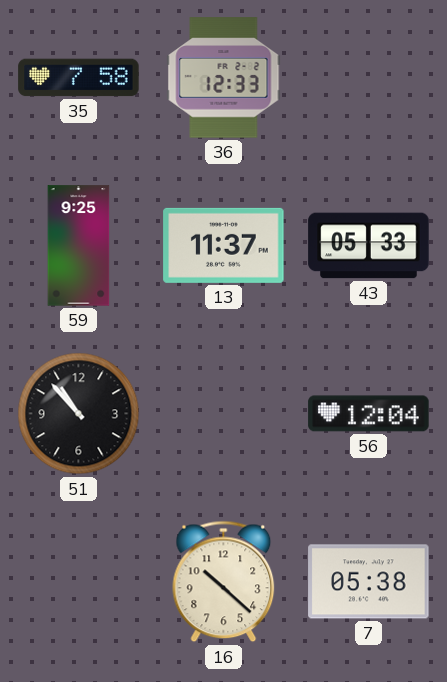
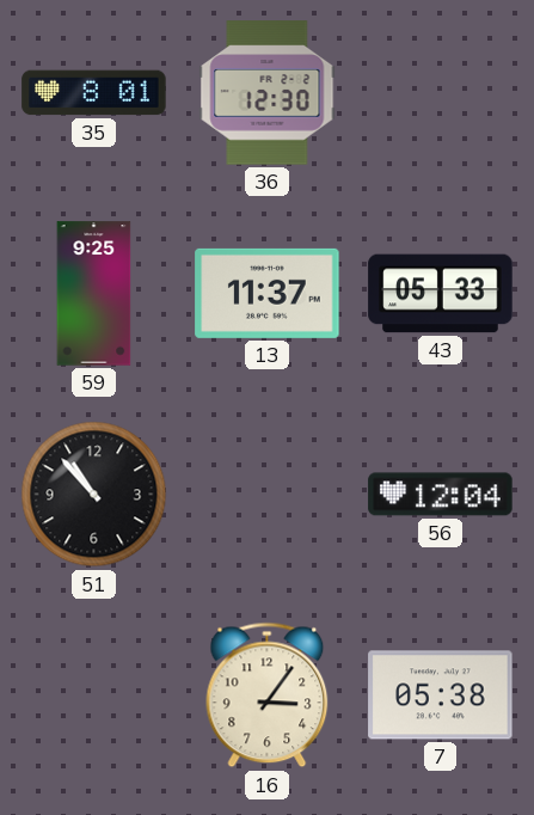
35: 7:58 -> 8:01 (94, 93)
36: 12:33 -> 12:30 (268, 93)
16: 10:22 -> 3:06 (268, 695)
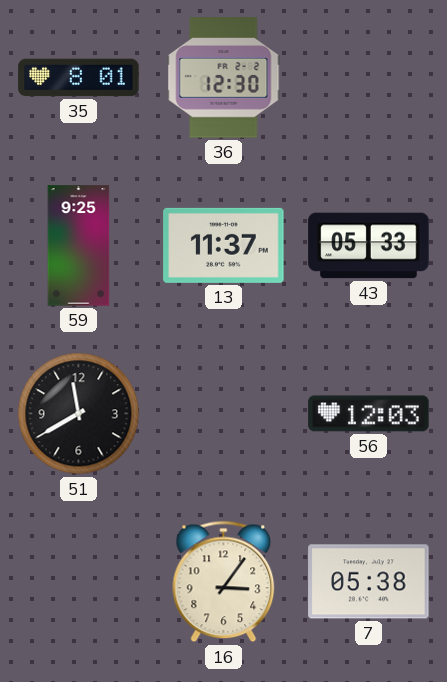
51: 10:53 -> 11:40 (79, 414)
56: 12:04 -> 12:03 (369, 414)
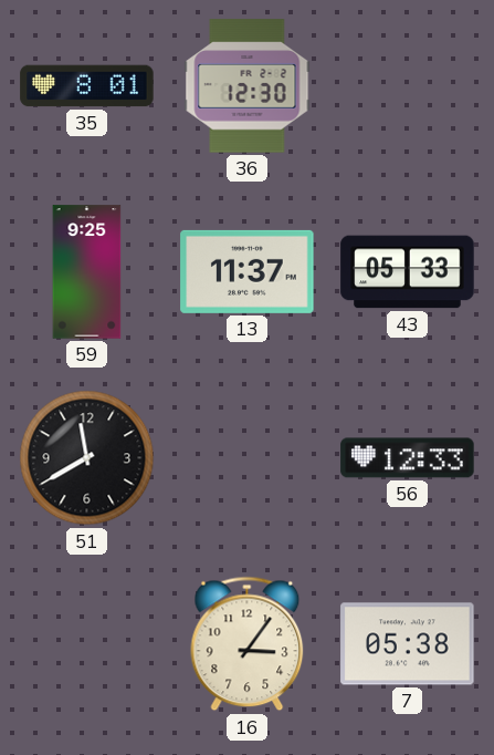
56: 12:03 -> 12:33 (408, 458)
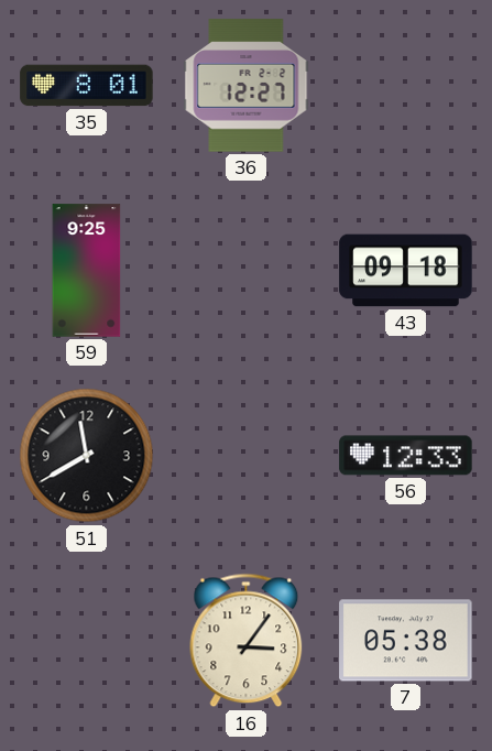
36: 12:30 -> 12:27 (247, 86)
13: 11:37 -> none (248, 271)
43: 05:33 -> 09:18 (406, 271)
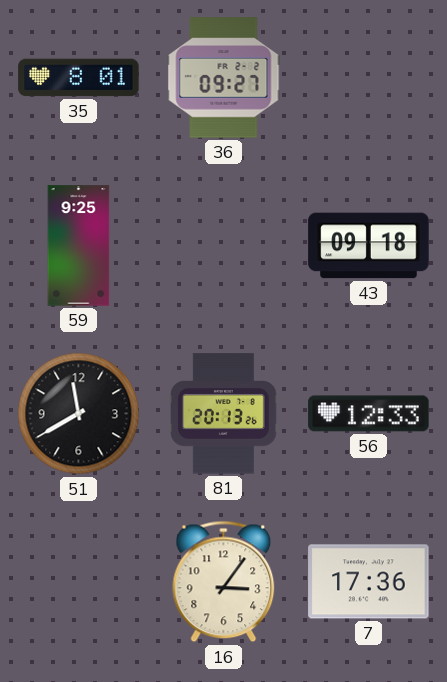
36: 12:27 -> 09:27 (224, 78)
81: none -> 20:13 (224, 414)
7: 05:38 -> 17:36 (369, 582)
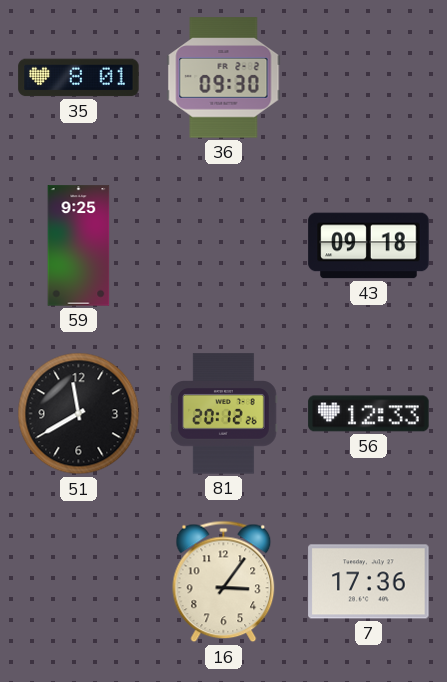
36: 09:27 -> 09:30 (224, 78)
81: 20:13 -> 20:12 (224, 414)
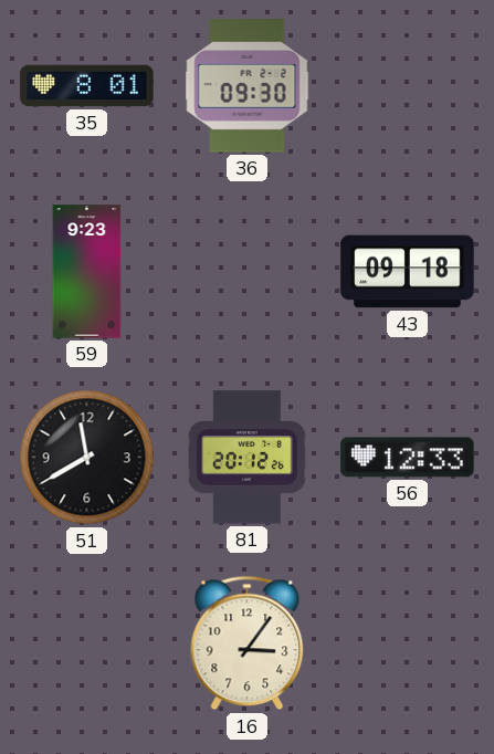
59: 9:25 -> 9:23 (87, 272)
7: 17:36 -> none (369, 582)
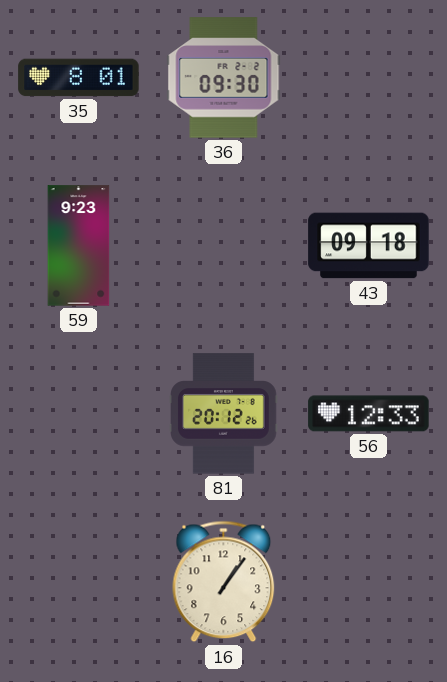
51: 11:40 -> none (87, 458)
16: 3:06 -> 1:06 (224, 582)
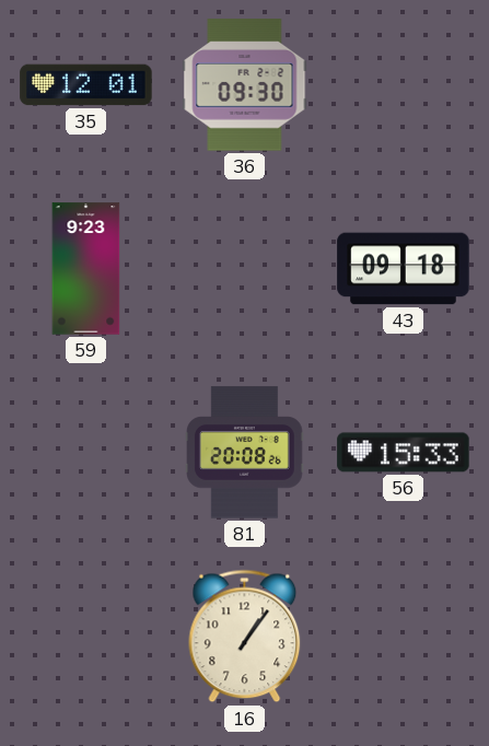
35: 8:01 -> 12:01 (86, 85)
81: 20:12 -> 20:08 (245, 453)
56: 12:33 -> 15:33 (404, 453)
